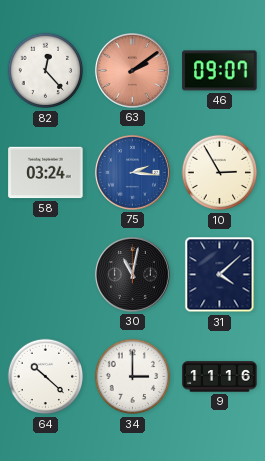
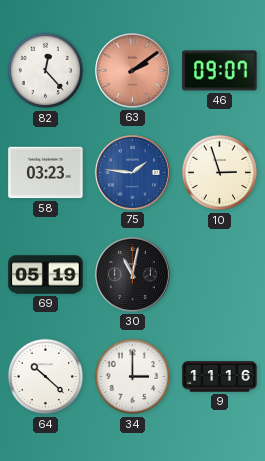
58: 03:24 -> 03:23 (46, 173)
75: 2:16 -> 1:46 (132, 172)
10: 2:55 -> 2:57 (220, 173)
69: none -> 05:19 (46, 275)
31: 4:08 -> none (220, 275)
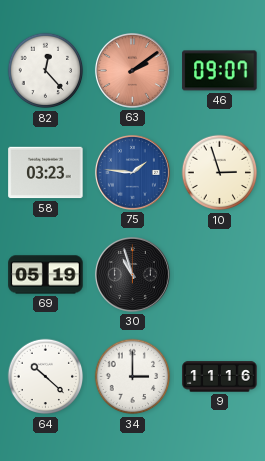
30: 11:02 -> 10:57 (132, 274)
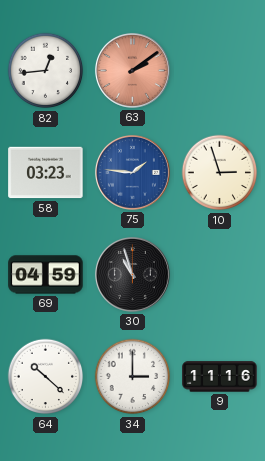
82: 12:23 -> 12:44 (46, 71)
46: 09:07 -> none (220, 71)
69: 05:19 -> 04:59 (46, 275)
